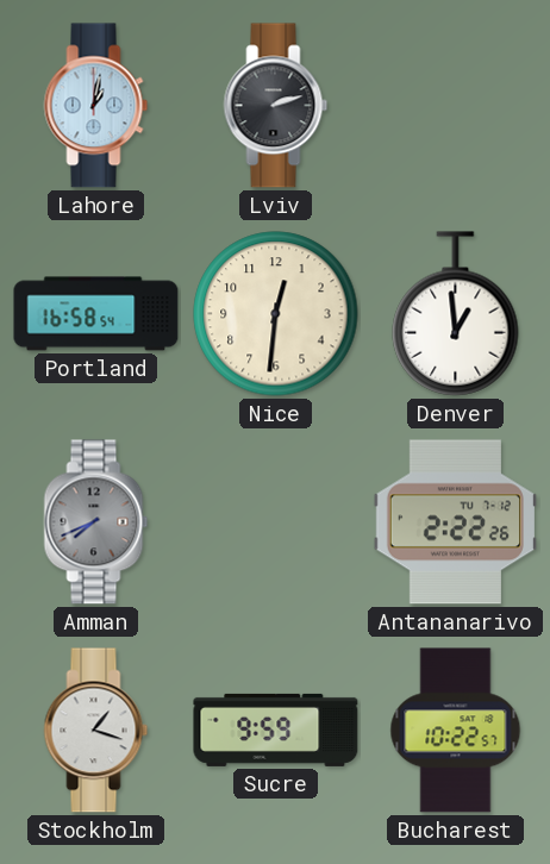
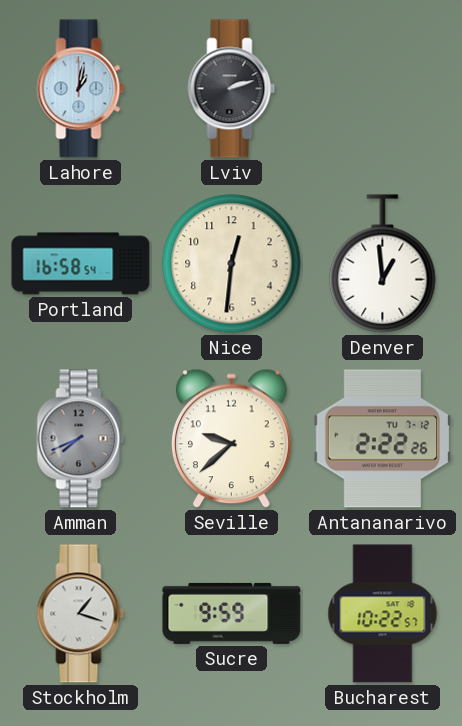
Seville: none -> 9:38 (232, 439)
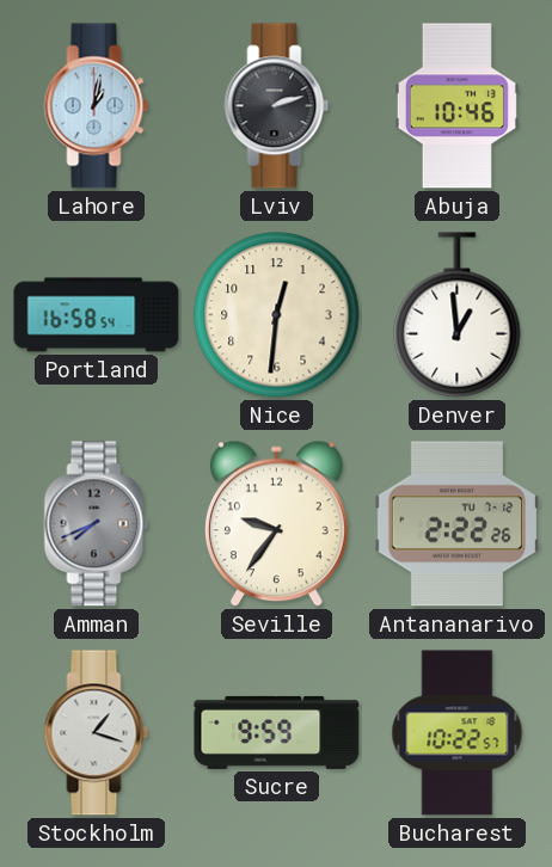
Abuja: none -> 10:46 (456, 106)
Seville: 9:38 -> 9:36 (277, 524)
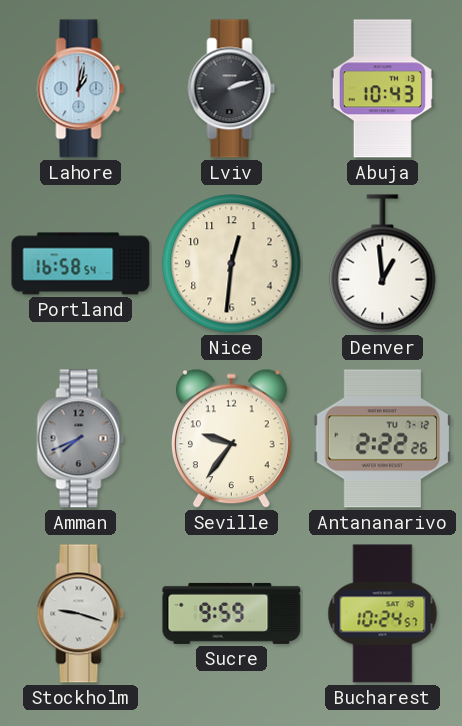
Abuja: 10:46 -> 10:43 (382, 89)
Stockholm: 1:18 -> 9:18 (81, 614)
Bucharest: 10:22 -> 10:24 (383, 614)
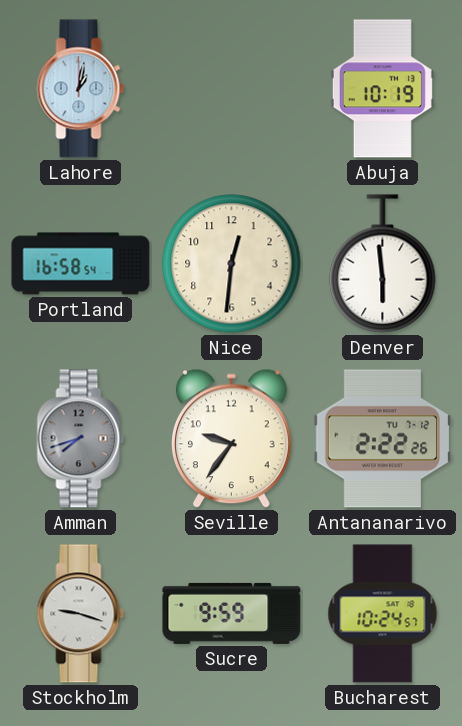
Lviv: 2:12 -> none (232, 89)
Abuja: 10:43 -> 10:19 (382, 89)
Denver: 12:59 -> 5:59 (383, 264)
Amman: 7:41 -> 7:42 (81, 439)
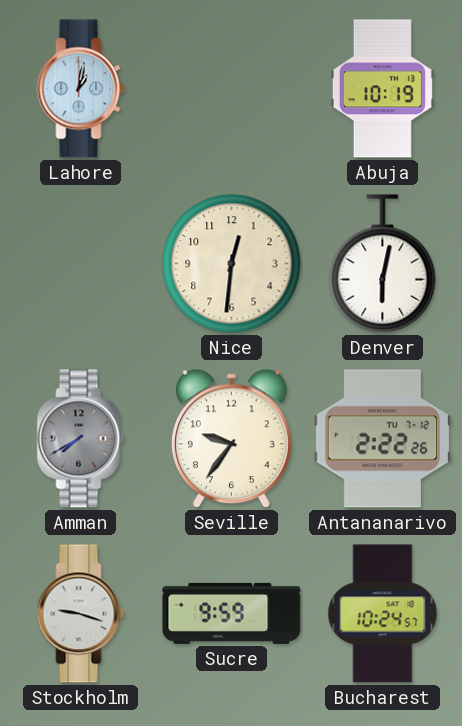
Portland: 16:58 -> none (81, 264)
Denver: 5:59 -> 6:02 (383, 264)
Amman: 7:42 -> 7:40 (81, 439)
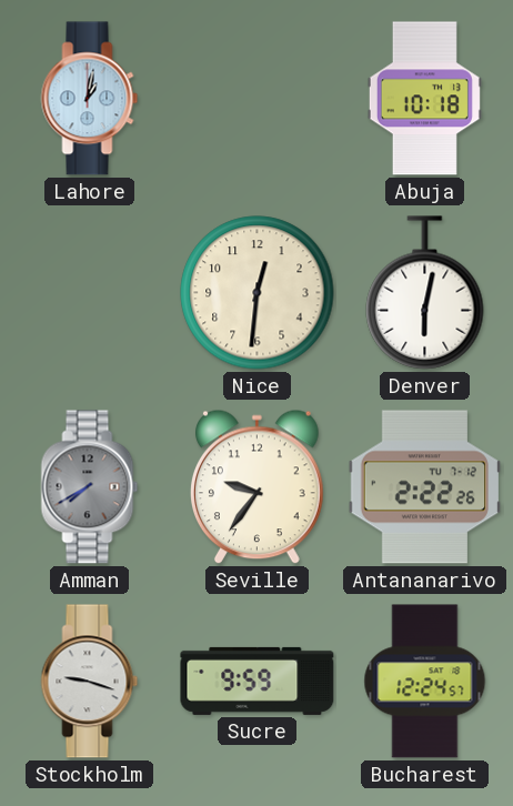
Abuja: 10:19 -> 10:18 (424, 99)
Bucharest: 10:24 -> 12:24 (425, 682)
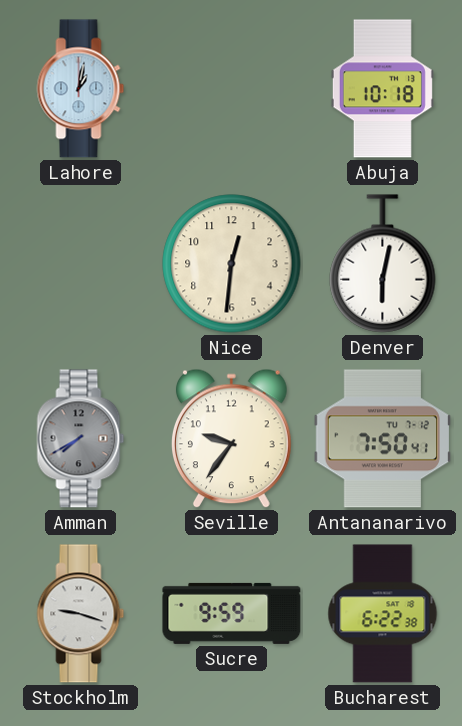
Antananarivo: 2:22 -> 7:50 (382, 439)
Bucharest: 12:24 -> 6:22 (383, 614)
